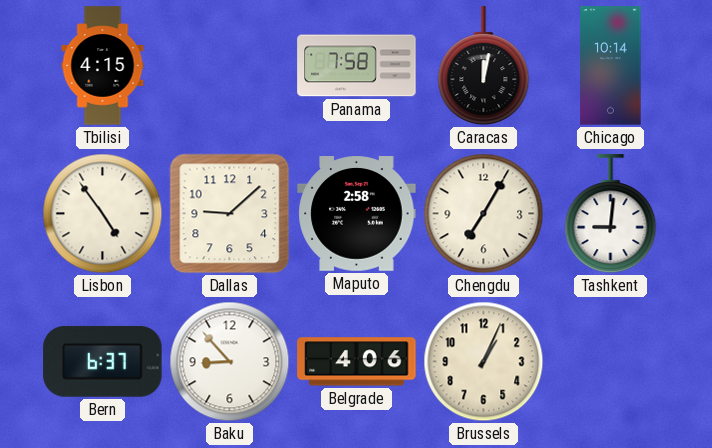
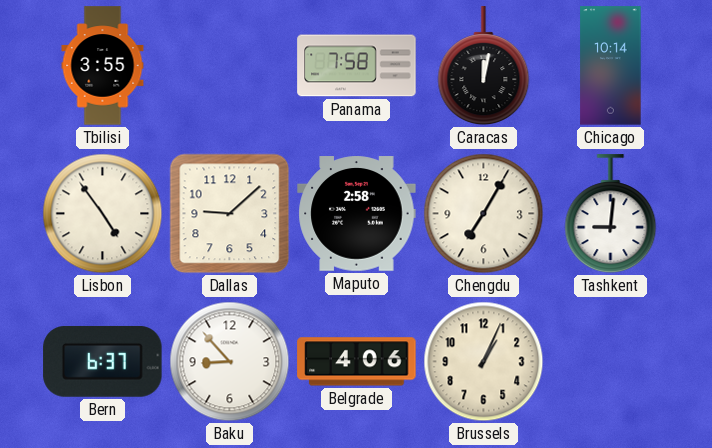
Tbilisi: 4:15 -> 3:55 (103, 66)
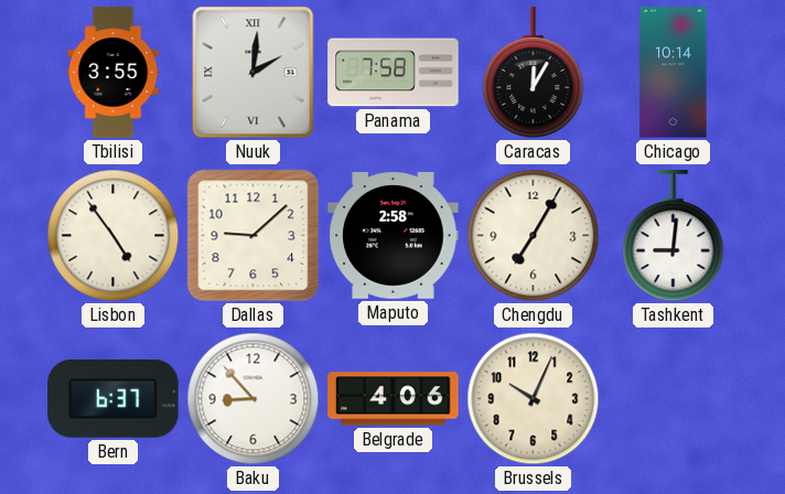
Nuuk: none -> 2:01 (254, 73)
Caracas: 12:02 -> 12:05 (534, 73)
Brussels: 1:04 -> 10:04 (534, 399)
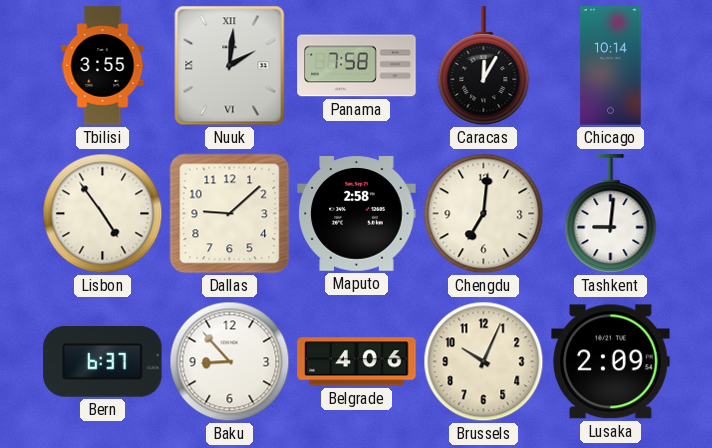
Chengdu: 7:05 -> 7:01 (484, 214)
Lusaka: none -> 2:09 (611, 362)
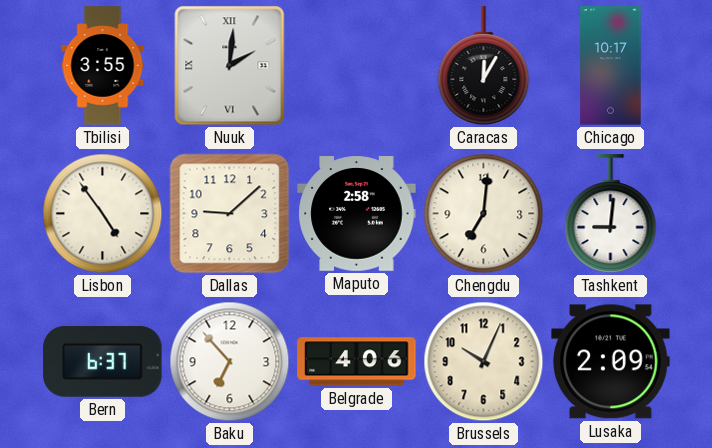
Panama: 7:58 -> none (357, 66)
Chicago: 10:14 -> 10:17 (611, 66)
Baku: 8:53 -> 6:53 (230, 362)
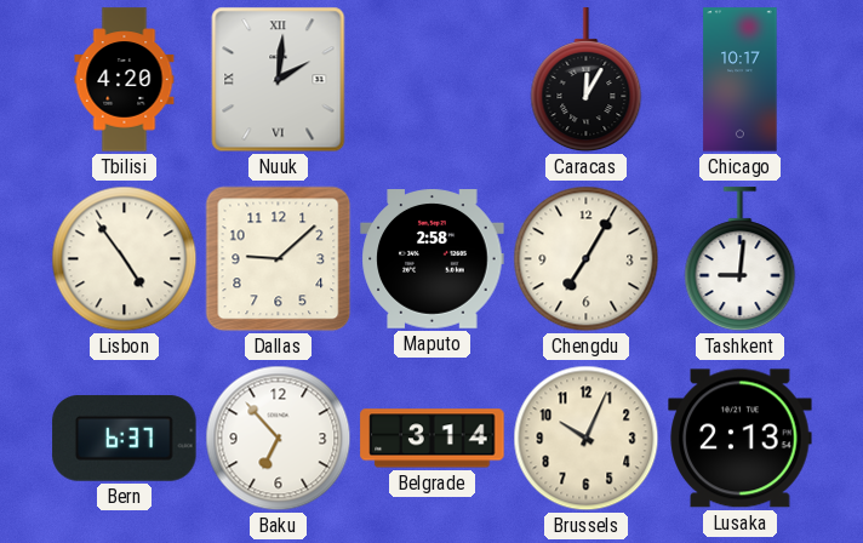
Tbilisi: 3:55 -> 4:20 (125, 80)
Chengdu: 7:01 -> 7:05 (587, 259)
Belgrade: 4:06 -> 3:14 (433, 439)
Lusaka: 2:09 -> 2:13 (741, 439)
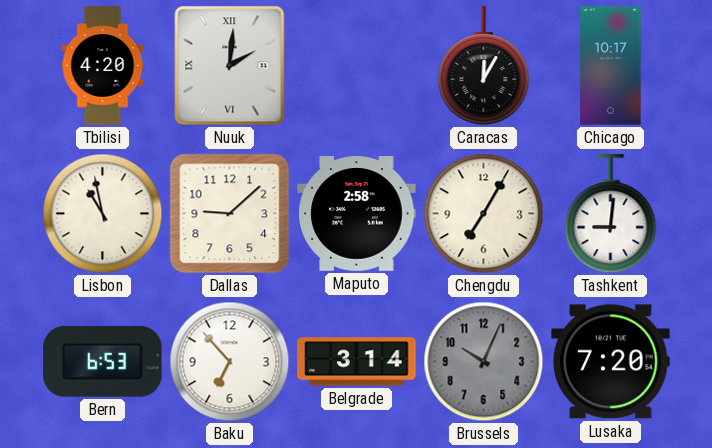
Lisbon: 4:54 -> 10:58 (103, 214)
Bern: 6:37 -> 6:53 (103, 361)
Brussels dial: cream -> grey (484, 362)
Lusaka: 2:13 -> 7:20 (611, 362)
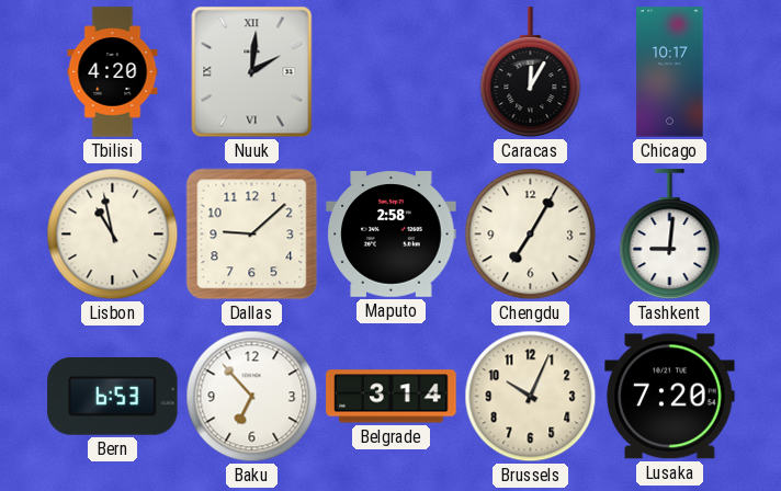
Brussels dial: grey -> cream (531, 397)
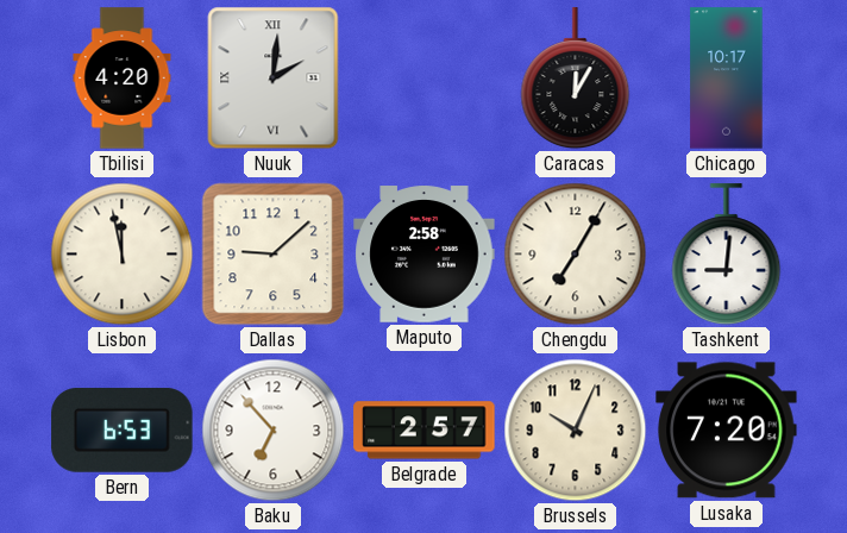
Lisbon: 10:58 -> 11:58 (123, 255)
Belgrade: 3:14 -> 2:57 (425, 431)
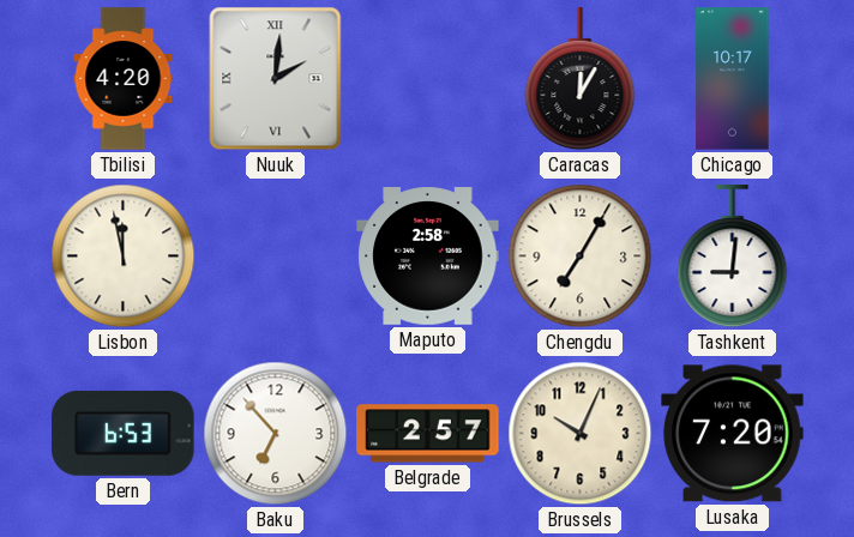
Dallas: 9:08 -> none (274, 255)
